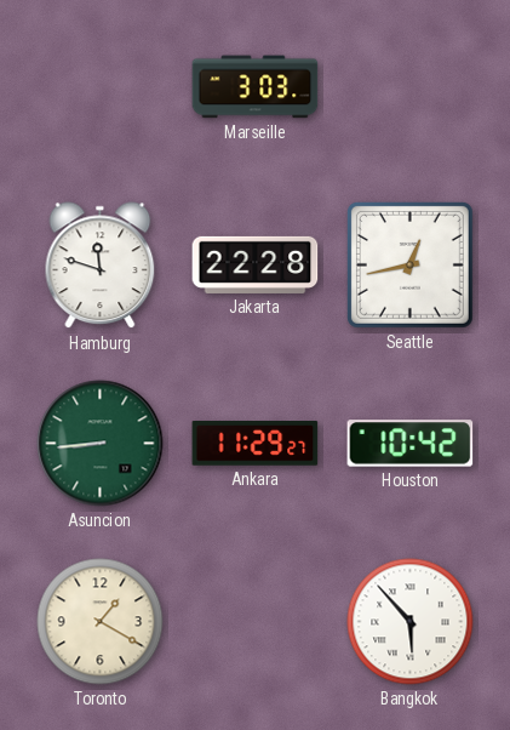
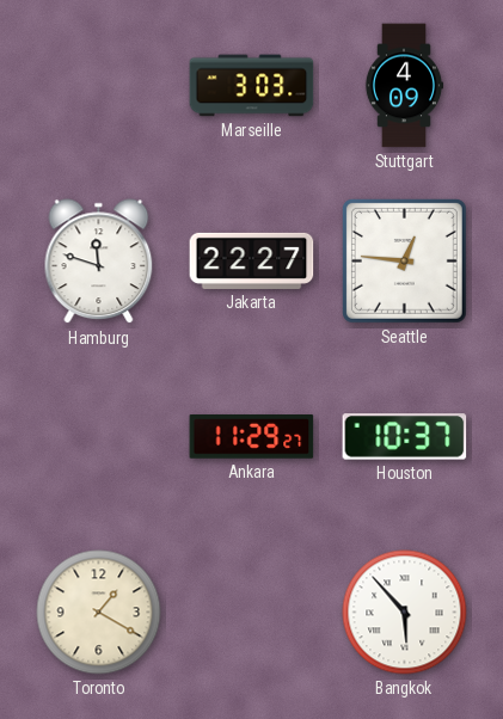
Stuttgart: none -> 4:09 (404, 86)
Jakarta: 22:28 -> 22:27 (252, 260)
Seattle: 12:43 -> 12:46 (404, 260)
Asuncion: 8:44 -> none (101, 444)
Houston: 10:42 -> 10:37 (405, 437)
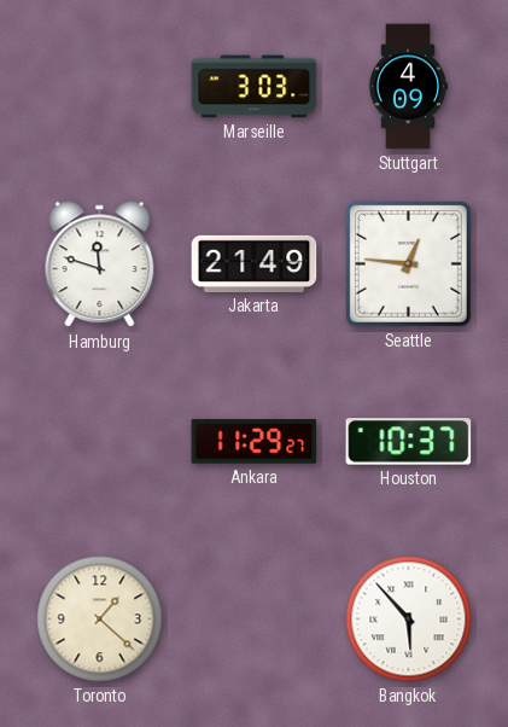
Jakarta: 22:27 -> 21:49 (255, 263)
Toronto: 1:20 -> 1:22 (100, 620)
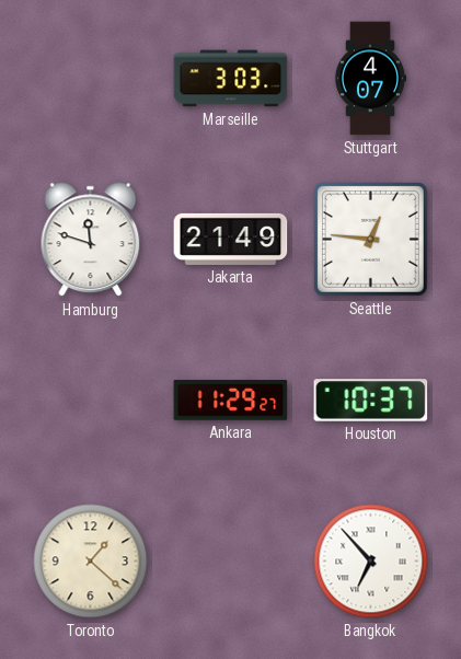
Stuttgart: 4:09 -> 4:07 (370, 79)
Bangkok: 5:53 -> 6:53 (371, 562)
